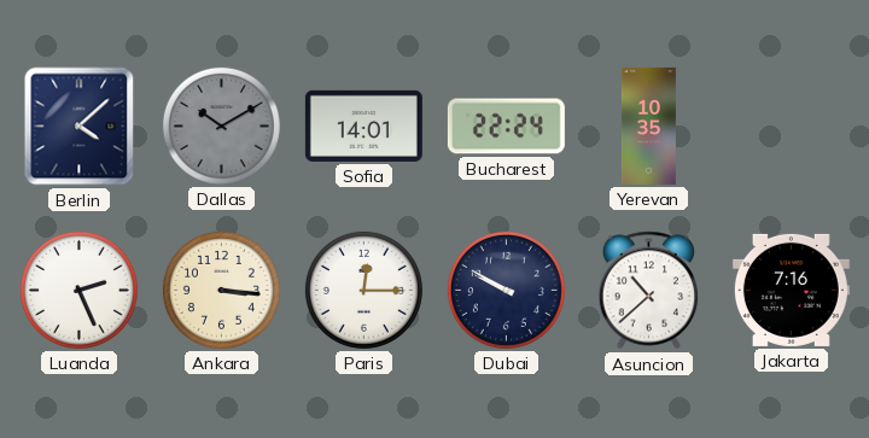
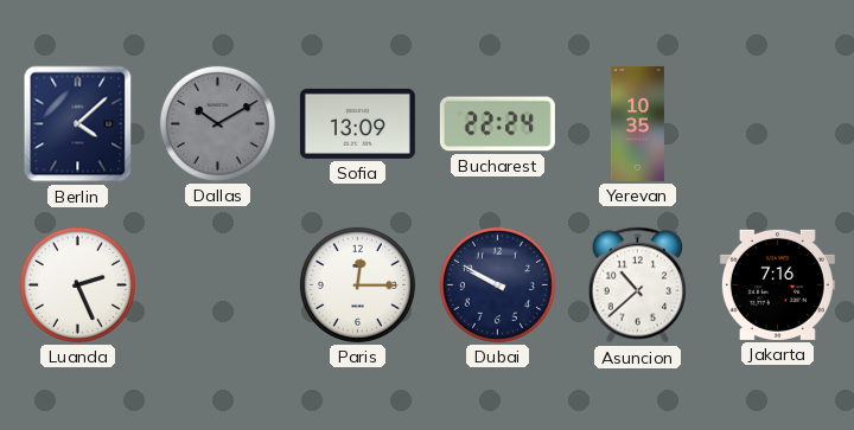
Sofia: 14:01 -> 13:09 (357, 123)
Ankara: 3:16 -> none (221, 290)
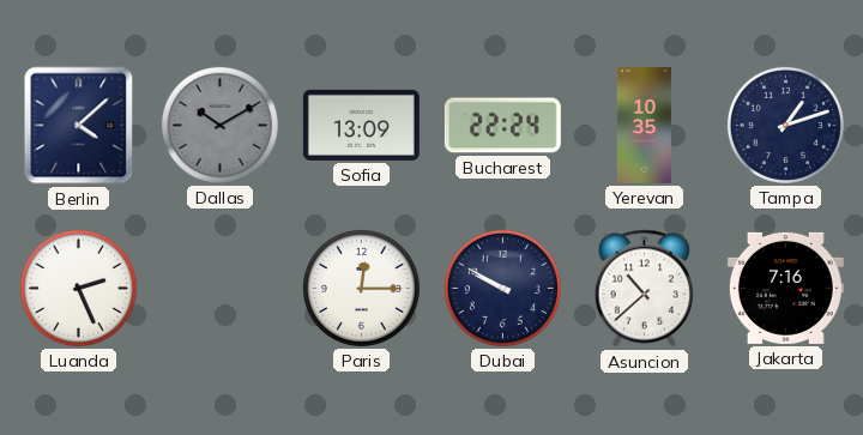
Tampa: none -> 1:12 (785, 125)
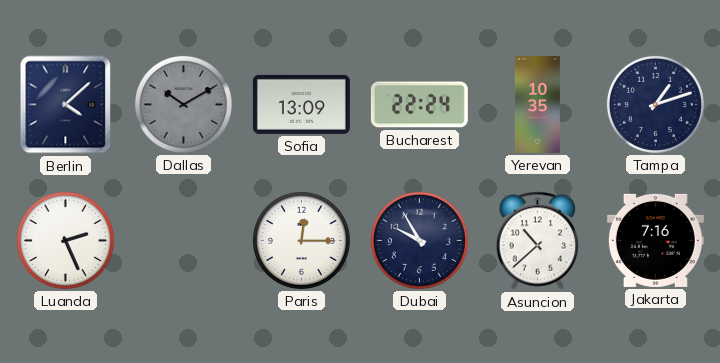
Dubai: 9:50 -> 9:55 (419, 240)
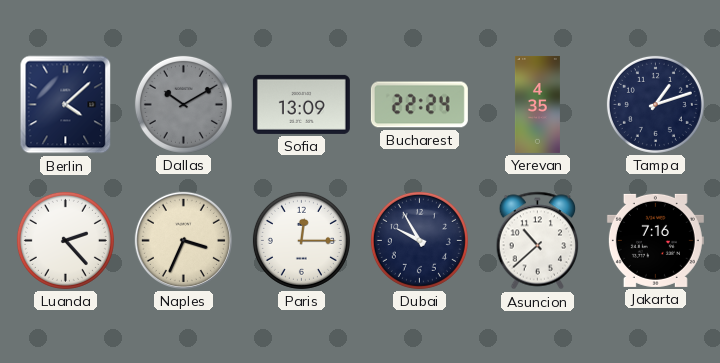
Yerevan: 10:35 -> 4:35 (537, 104)
Luanda: 2:26 -> 2:23 (65, 240)
Naples: none -> 3:34 (183, 240)
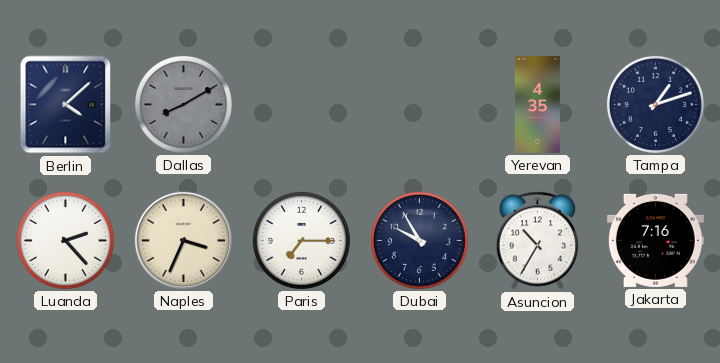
Dallas: 10:10 -> 8:10 (183, 104)
Sofia: 13:09 -> none (301, 104)
Bucharest: 22:24 -> none (419, 105)
Paris: 12:15 -> 7:15 (301, 240)
Asuncion: 10:38 -> 10:35 (538, 241)
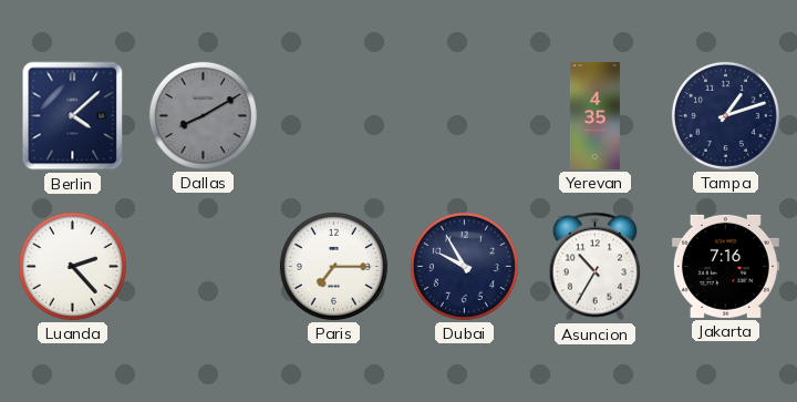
Naples: 3:34 -> none (183, 240)
